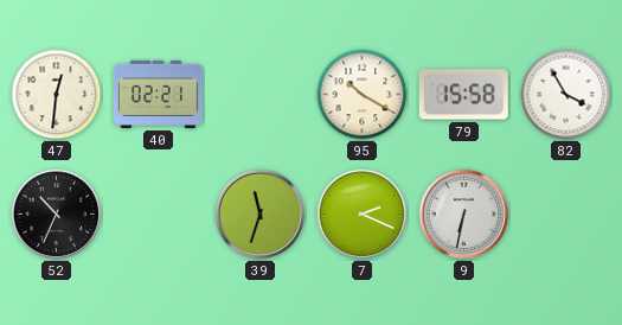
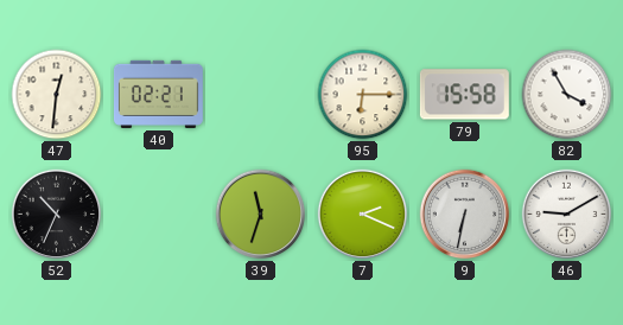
95: 10:20 -> 6:15 (363, 95)
46: none -> 9:10 (567, 215)
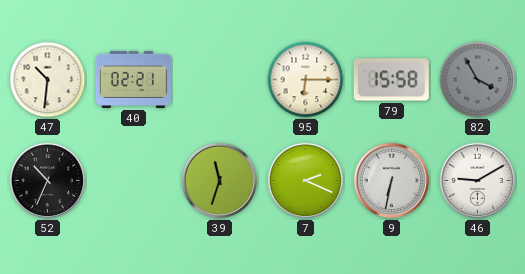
47: 12:31 -> 10:31 (48, 80)
82 dial: white -> grey (478, 80)
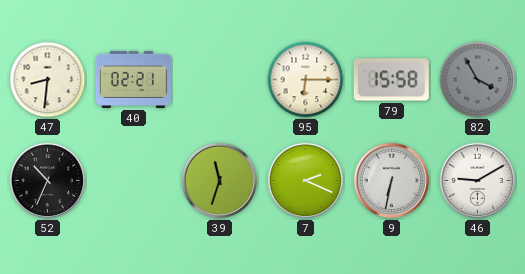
47: 10:31 -> 8:31 (48, 80)
